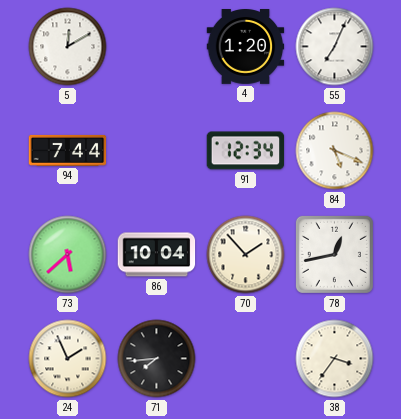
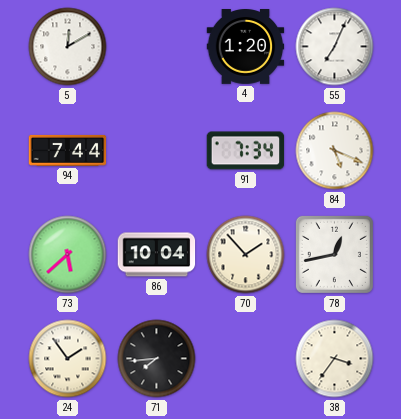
91: 12:34 -> 7:34 (246, 151)
24: 1:56 -> 1:54 (68, 359)
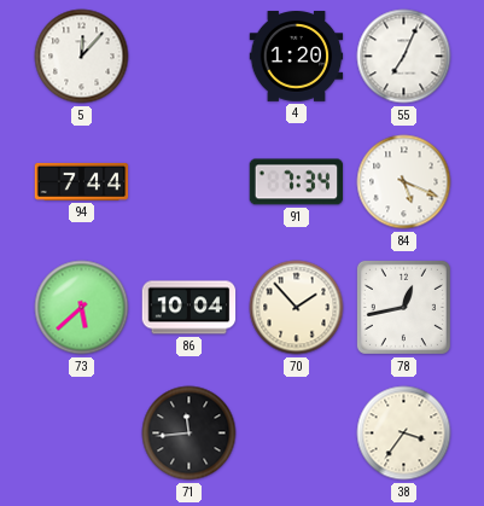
5: 12:10 -> 12:07 (82, 57)
24: 1:54 -> none (68, 359)
71: 7:44 -> 11:44 (189, 434)
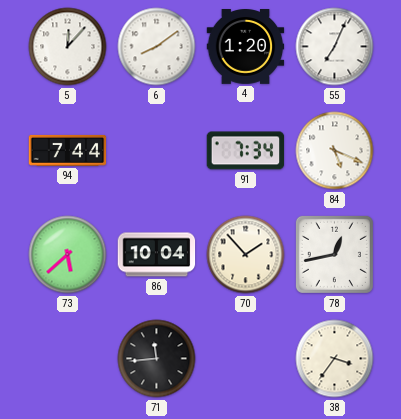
6: none -> 8:09 (157, 47)
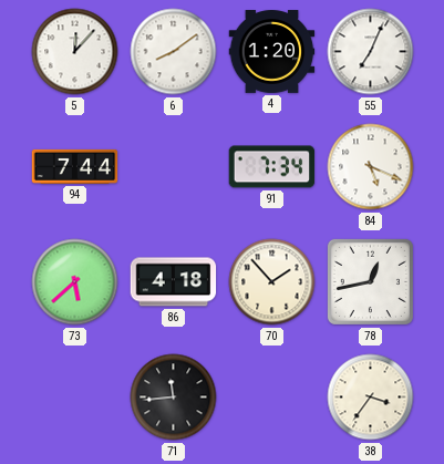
86: 10:04 -> 4:18 (174, 282)
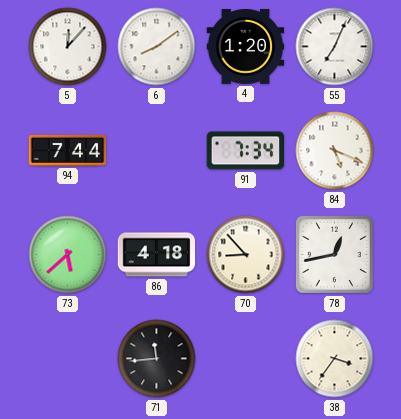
70: 1:53 -> 8:53 (246, 255)
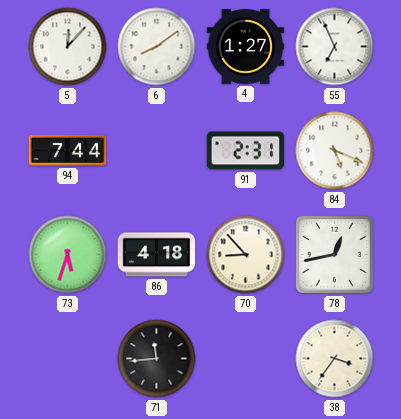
4: 1:20 -> 1:27 (246, 47)
55: 7:04 -> 6:56 (335, 47)
91: 7:34 -> 2:31 (246, 151)
73: 5:38 -> 5:33 (68, 255)
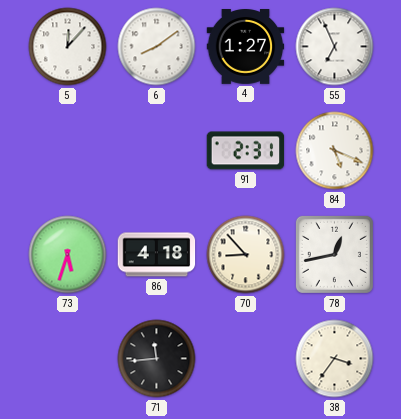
94: 7:44 -> none (68, 150)
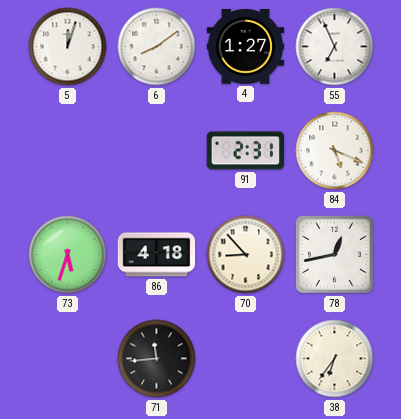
5: 12:07 -> 12:03 (68, 47)
38: 3:36 -> 6:36 (335, 359)
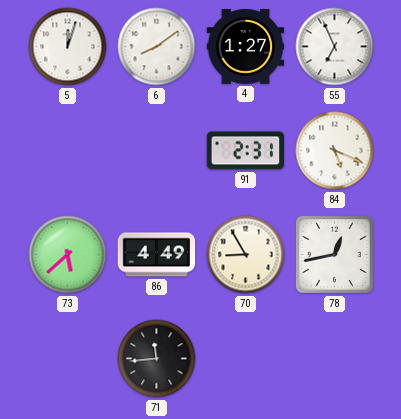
73: 5:33 -> 5:38 (68, 255)
86: 4:18 -> 4:49 (157, 255)
70: 8:53 -> 8:55 (246, 255)
38: 6:36 -> none (335, 359)
